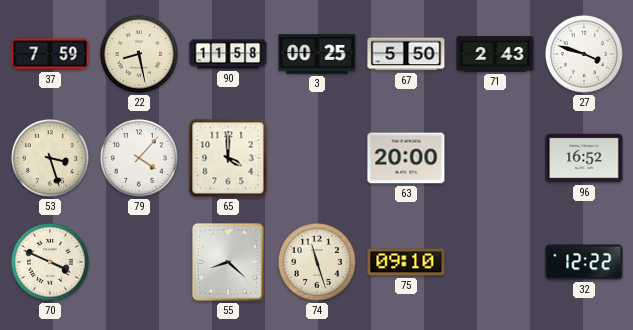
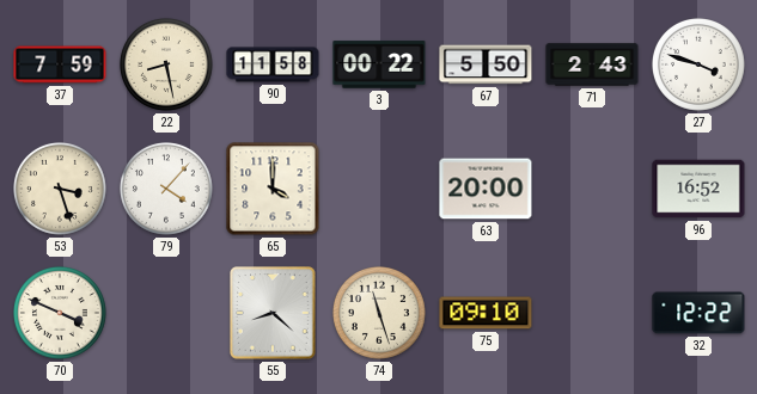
3: 00:25 -> 00:22 (379, 64)
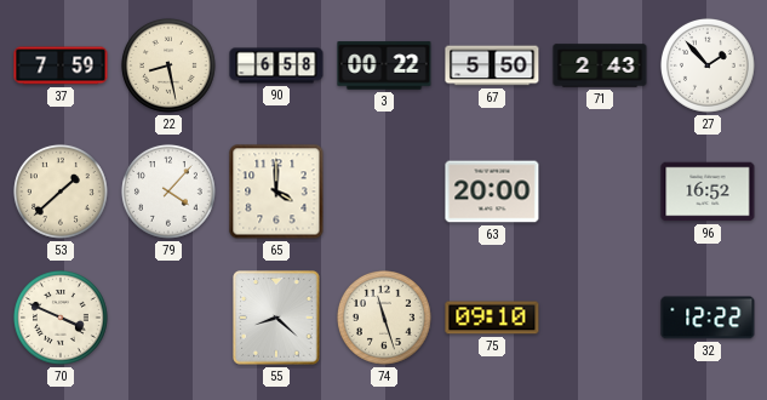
90: 11:58 -> 6:58 (276, 65)
27: 3:48 -> 1:53 (708, 65)
53: 3:27 -> 1:38 (61, 192)
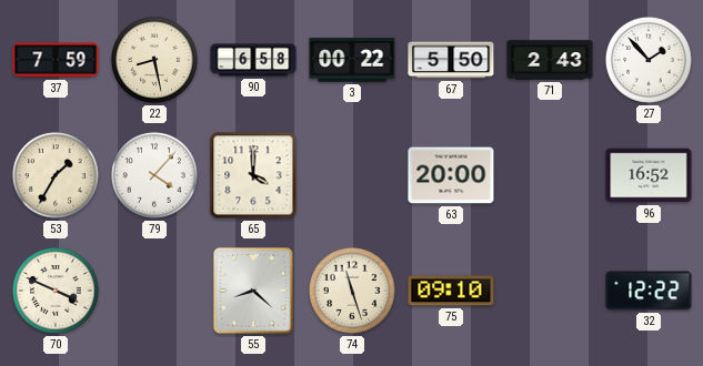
53: 1:38 -> 1:35 (56, 175)
